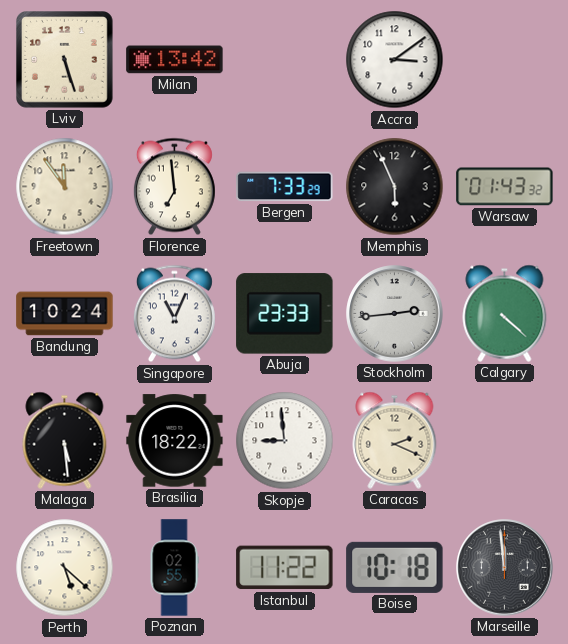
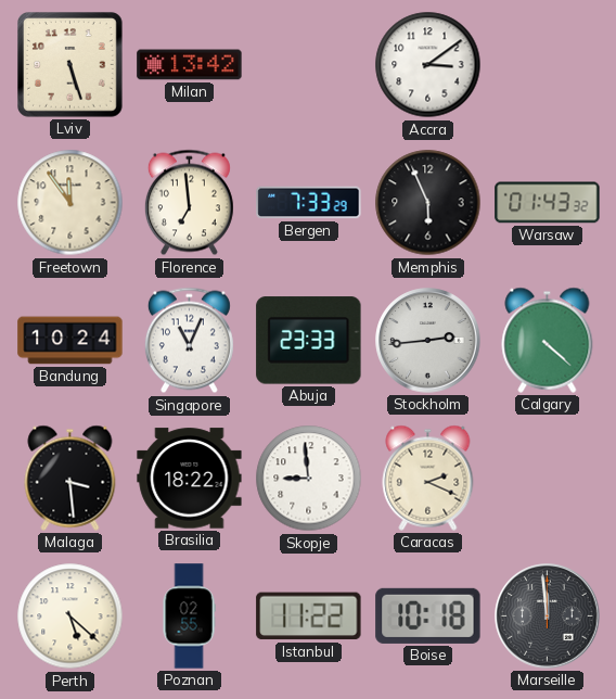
Malaga: 5:29 -> 3:29 (70, 478)
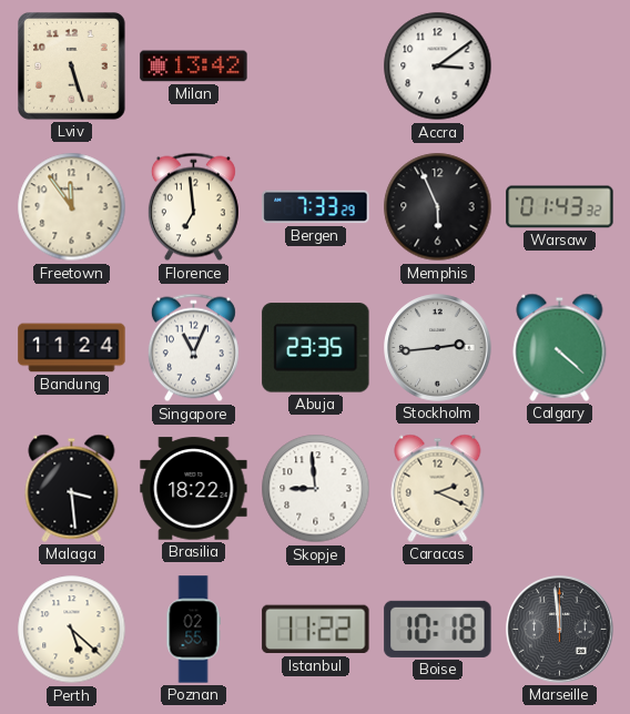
Bandung: 10:24 -> 11:24 (72, 348)
Abuja: 23:33 -> 23:35 (316, 348)
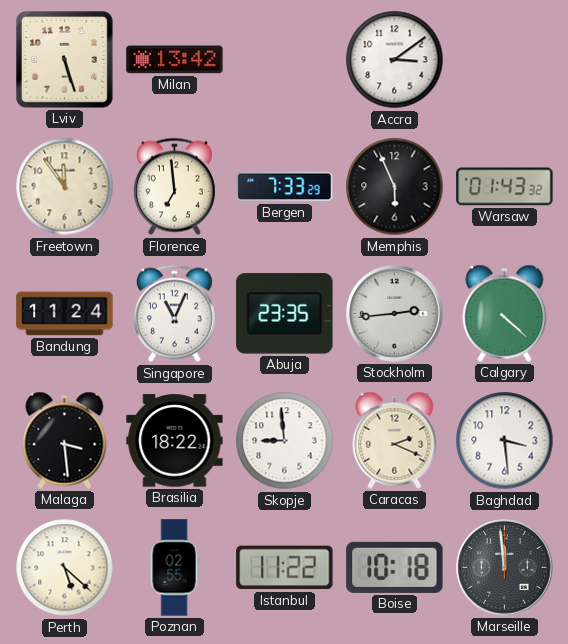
Baghdad: none -> 3:29 (505, 441)
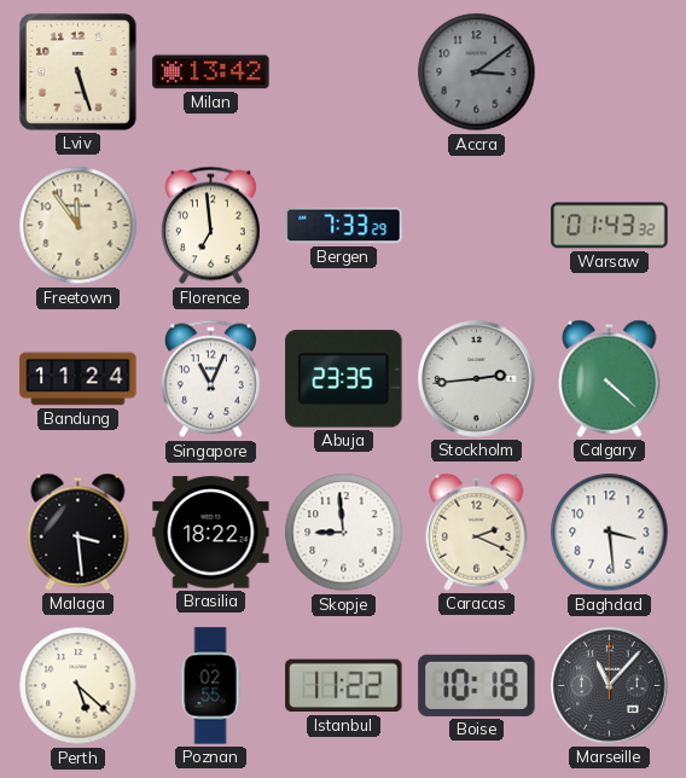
Accra dial: white -> grey (477, 72)
Memphis: 5:56 -> none (395, 187)
Marseille: 11:59 -> 11:07 (610, 686)
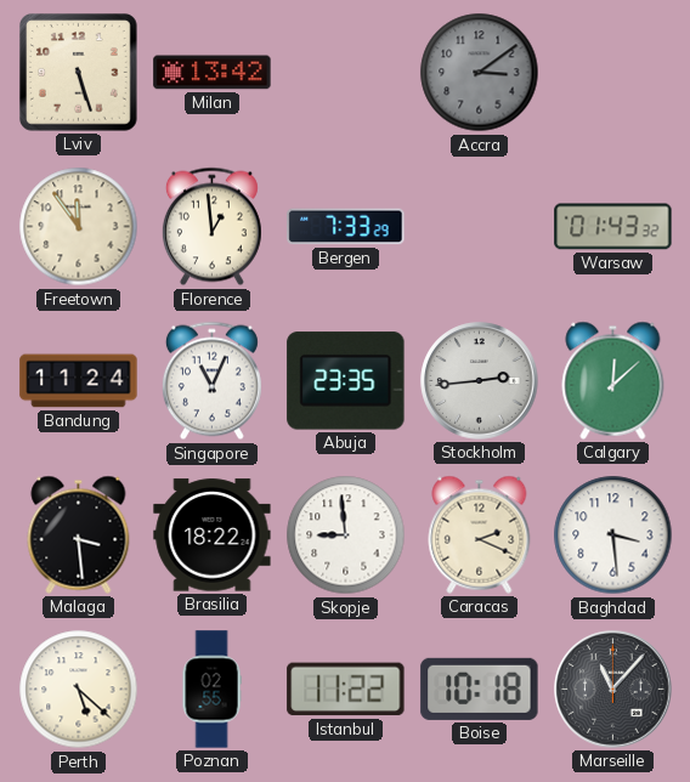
Florence: 6:59 -> 12:59 (211, 227)
Calgary: 4:22 -> 12:08 (613, 380)
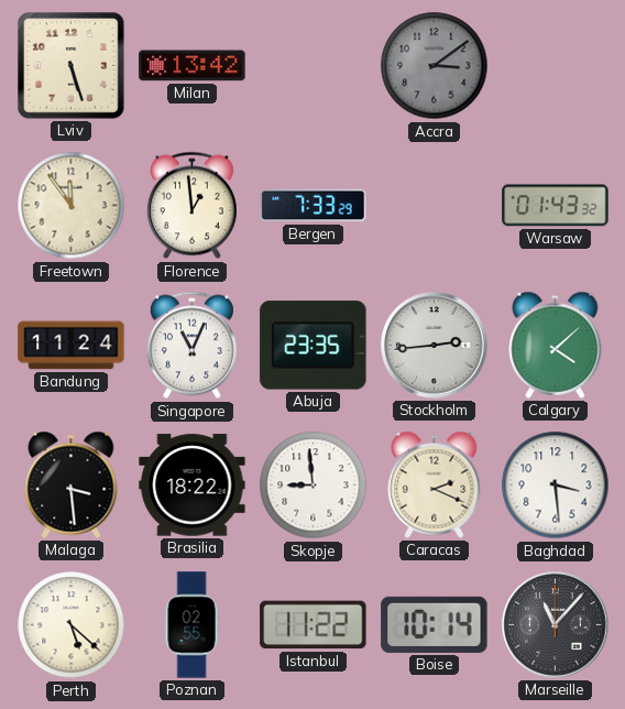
Calgary: 12:08 -> 4:08 (556, 345)
Boise: 10:18 -> 10:14 (435, 624)
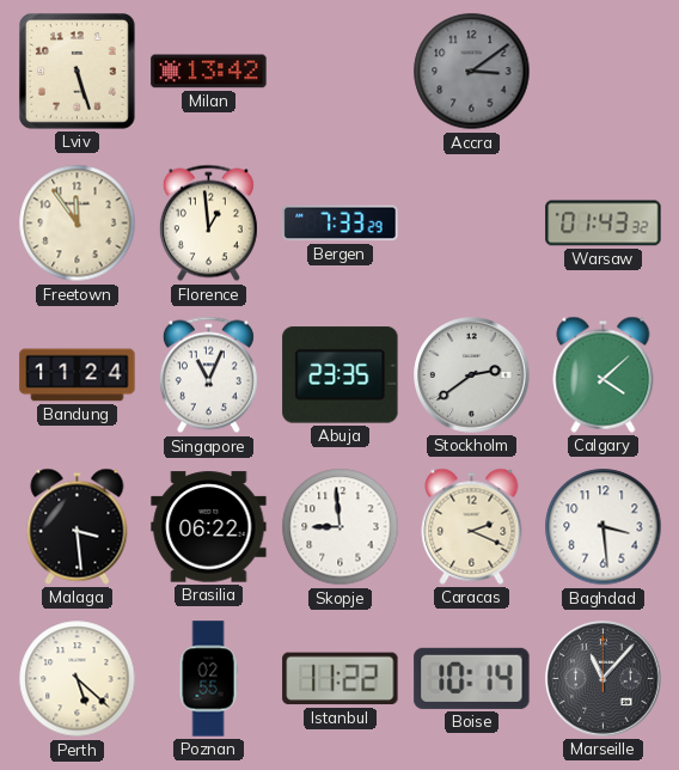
Stockholm: 2:44 -> 2:39 (472, 375)
Brasilia: 18:22 -> 06:22 (209, 527)
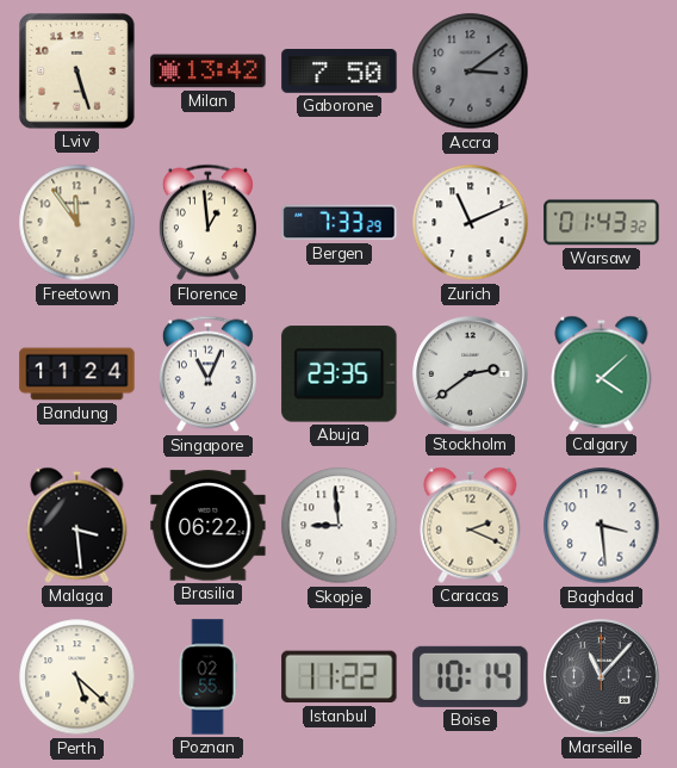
Gaborone: none -> 7:50 (340, 72)
Zurich: none -> 11:11 (471, 223)
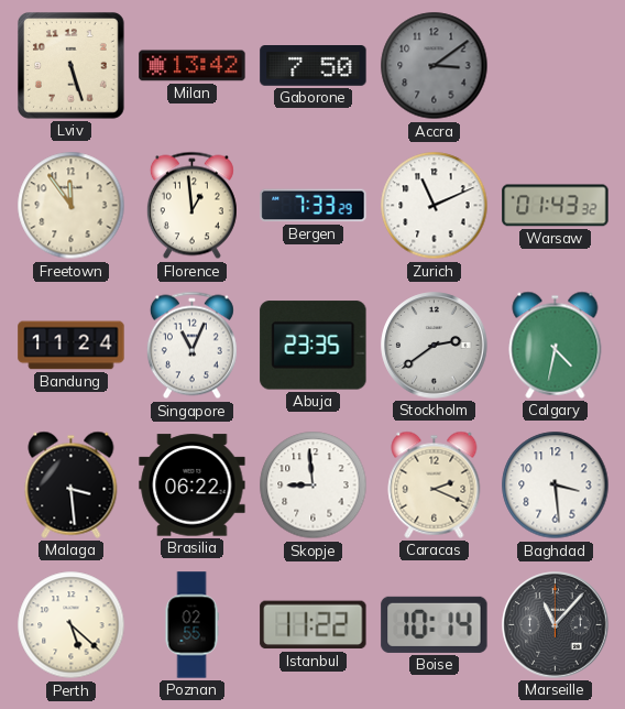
Calgary: 4:08 -> 4:32 (556, 345)
